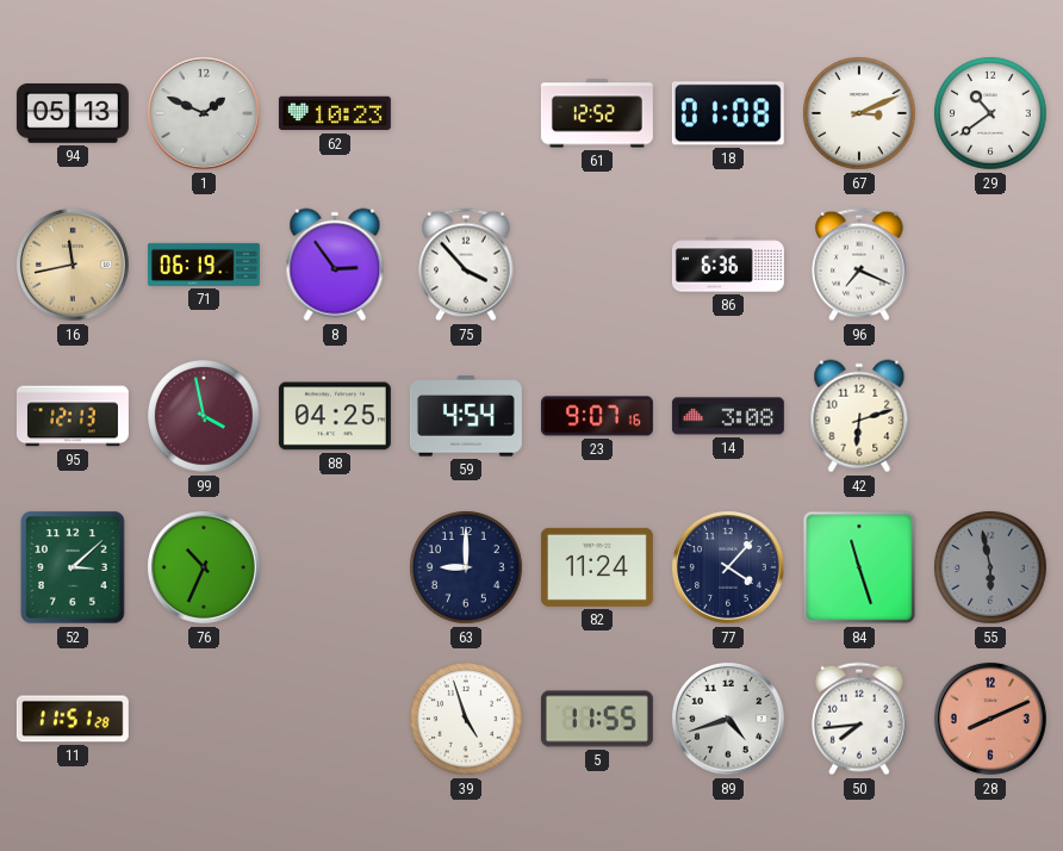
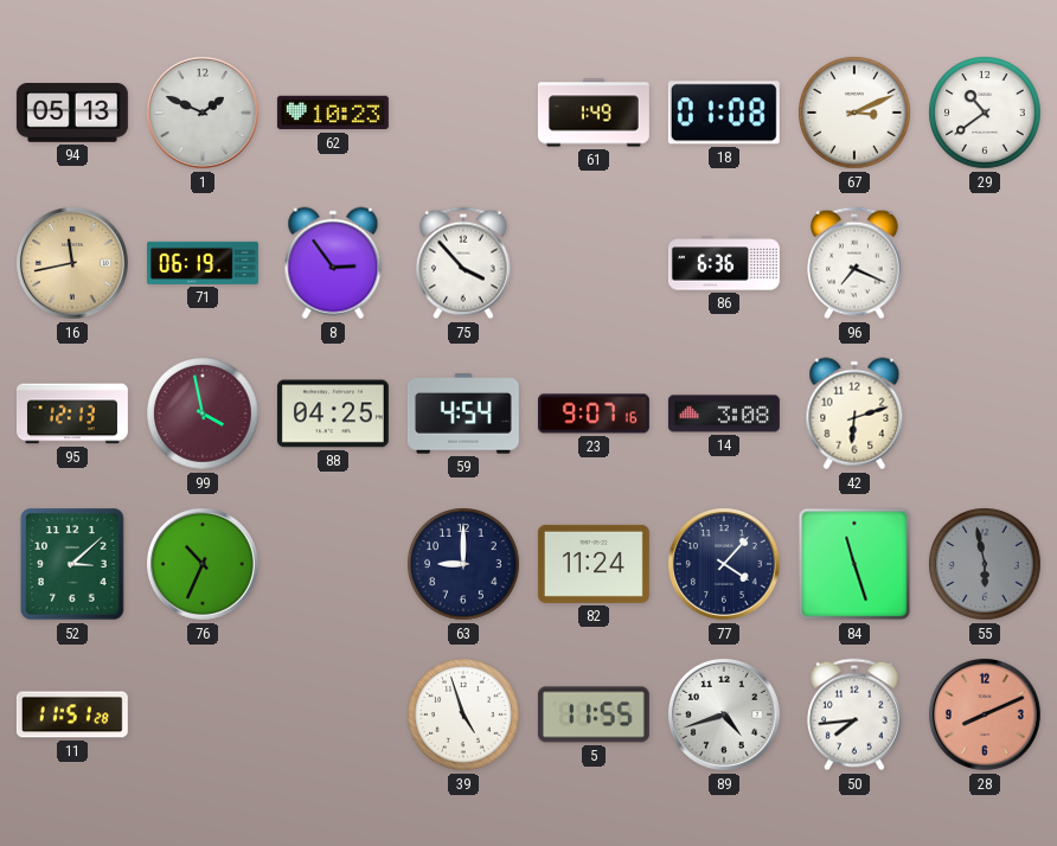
61: 12:52 -> 1:49 (594, 113)
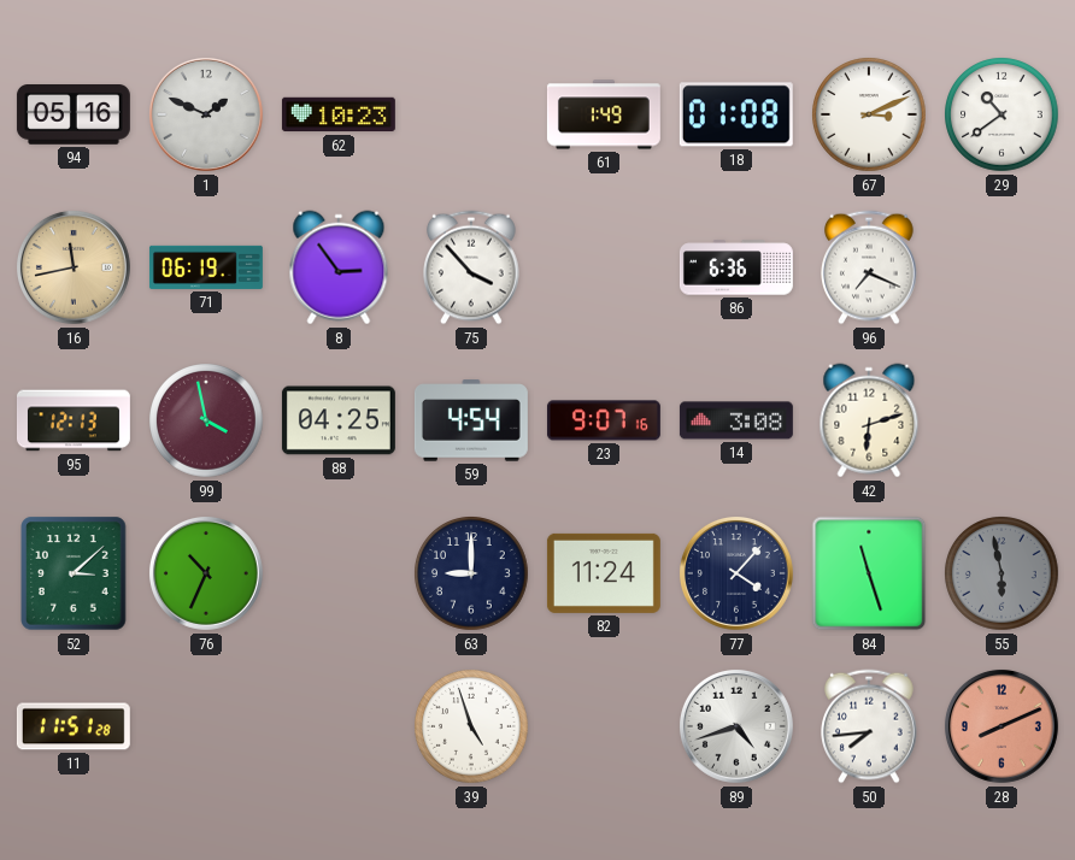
94: 05:13 -> 05:16 (74, 116)
5: 11:55 -> none (594, 714)
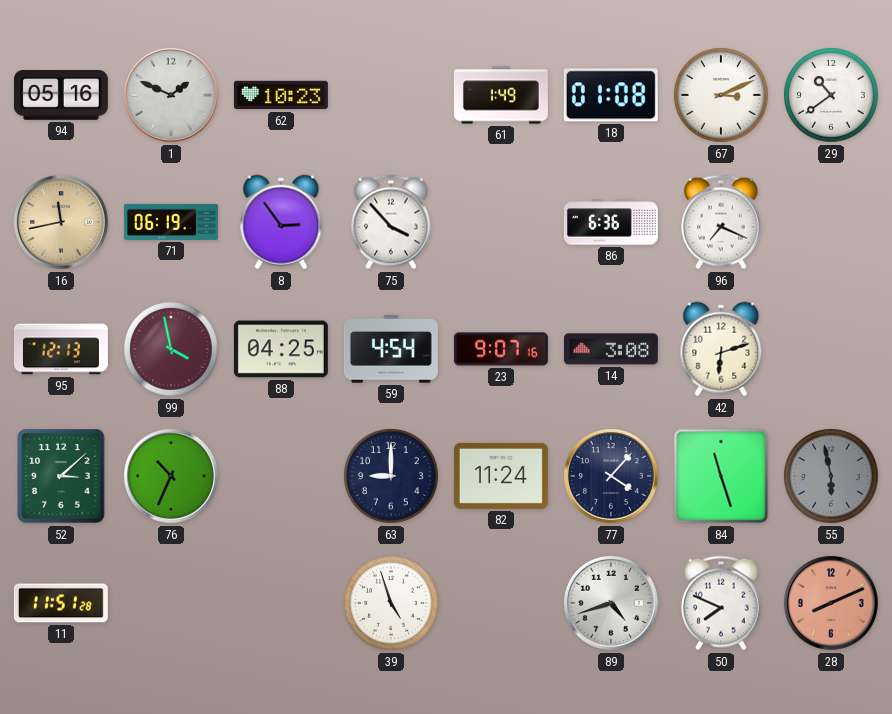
50: 7:44 -> 7:49 (721, 603)
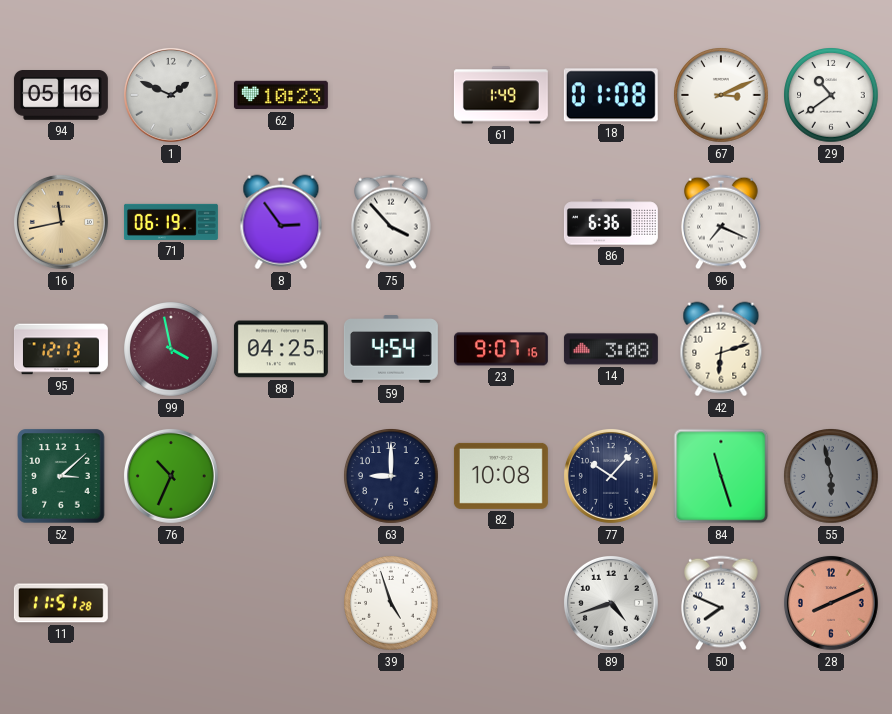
82: 11:24 -> 10:08 (501, 476)
77: 4:07 -> 10:07 (611, 476)
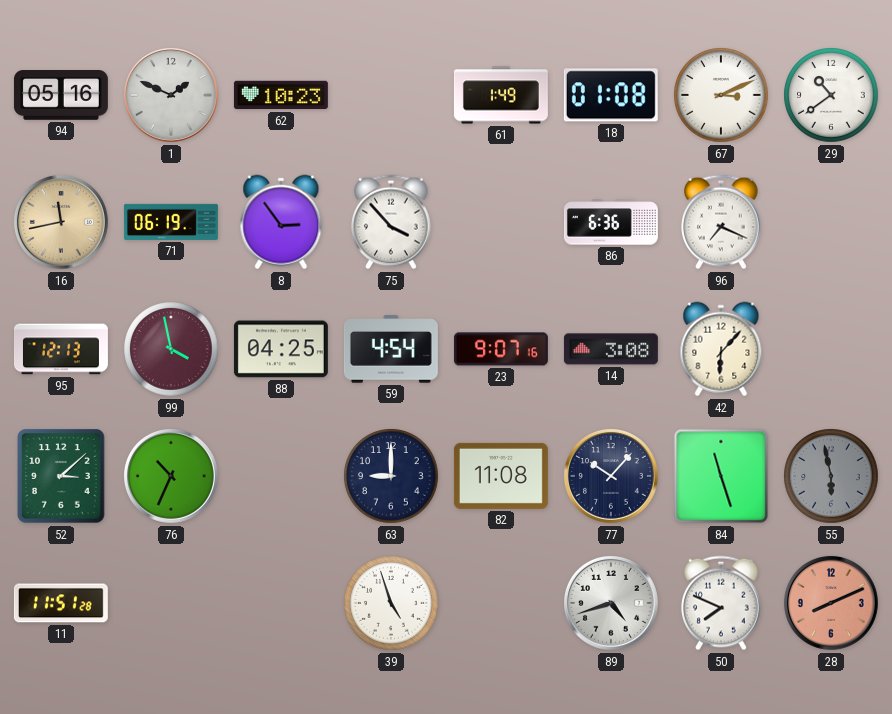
42: 6:12 -> 6:07 (721, 349)
82: 10:08 -> 11:08 (501, 476)
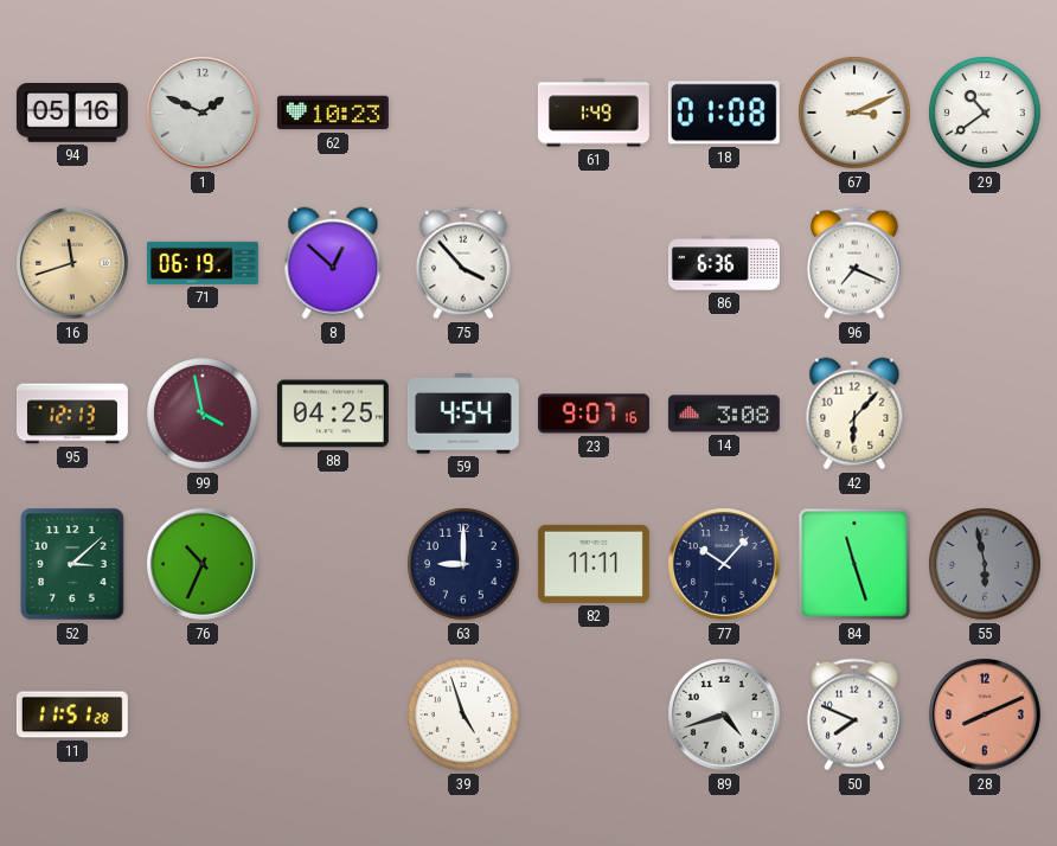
16: 11:43 -> 11:42 (72, 263)
8: 2:54 -> 12:52 (333, 263)
82: 11:08 -> 11:11 (594, 564)
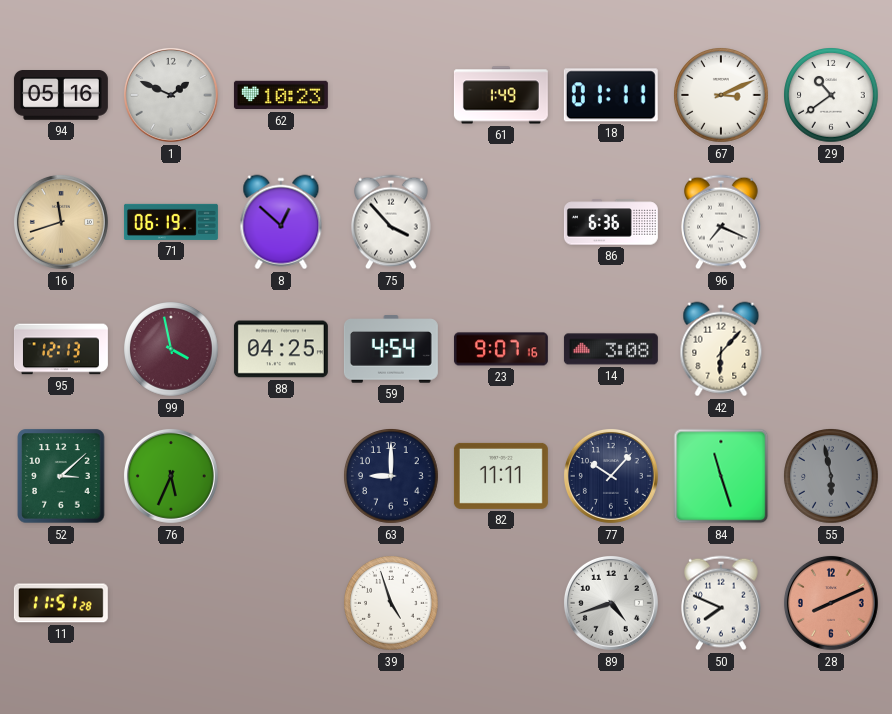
18: 01:08 -> 01:11 (611, 95)
76: 10:34 -> 5:34 (171, 476)
